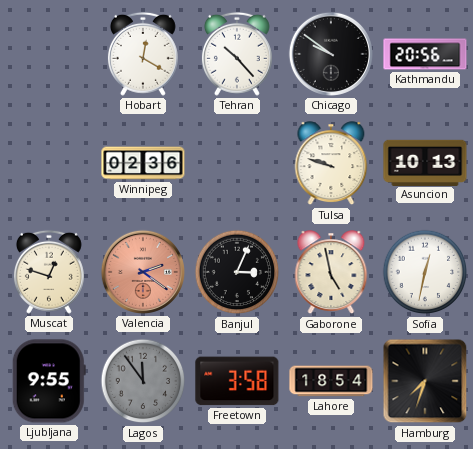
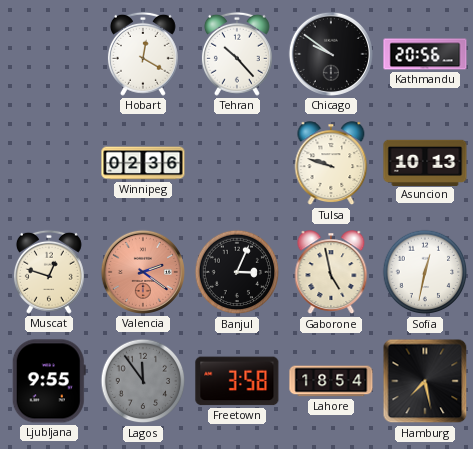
Hamburg: 7:33 -> 7:28 (425, 381)
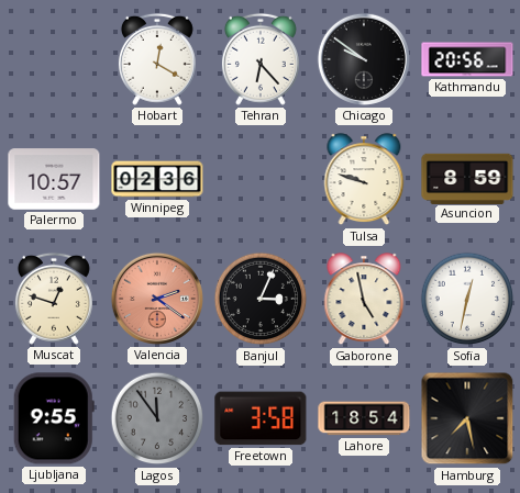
Tehran: 10:23 -> 6:23 (261, 59)
Palermo: none -> 10:57 (54, 179)
Asuncion: 10:13 -> 8:59 (467, 178)
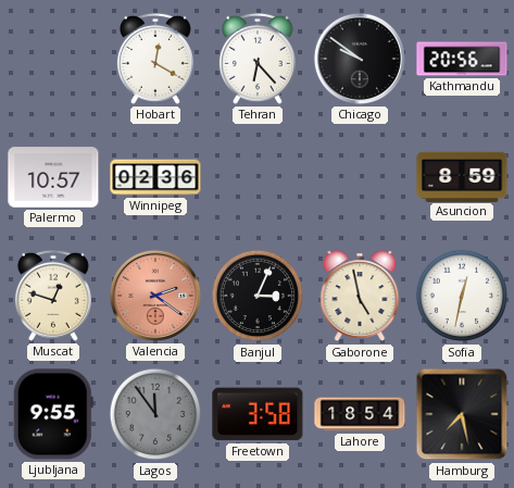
Tulsa: 9:48 -> none (364, 180)
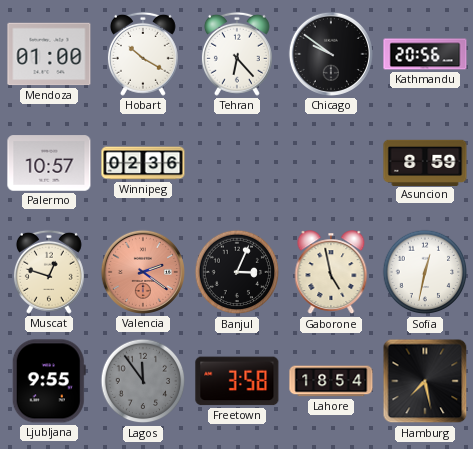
Mendoza: none -> 01:00 (49, 54)
Hobart: 12:20 -> 10:20 (143, 54)
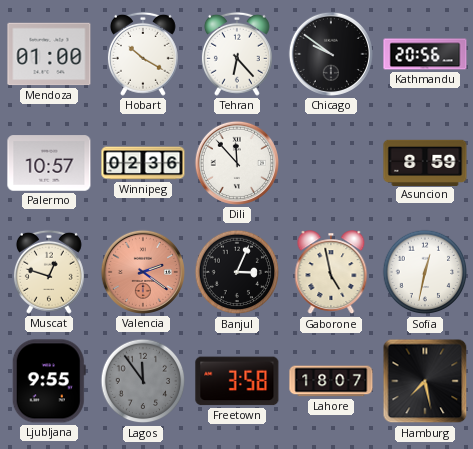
Dili: none -> 11:53 (237, 163)
Lahore: 18:54 -> 18:07 (331, 381)
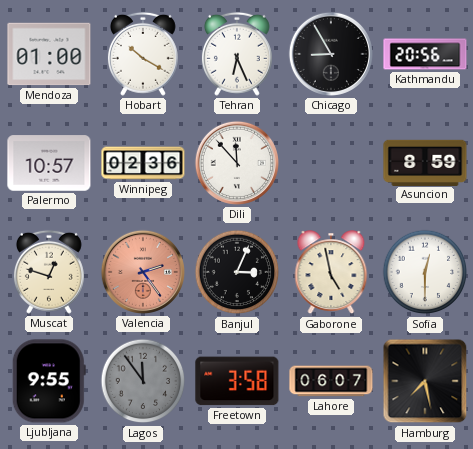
Tehran: 6:23 -> 6:26 (237, 54)
Chicago: 9:51 -> 8:55 (331, 54)
Valencia: 2:21 -> 2:24 (143, 272)
Sofia: 12:32 -> 12:30 (425, 272)
Lahore: 18:07 -> 06:07 (331, 381)
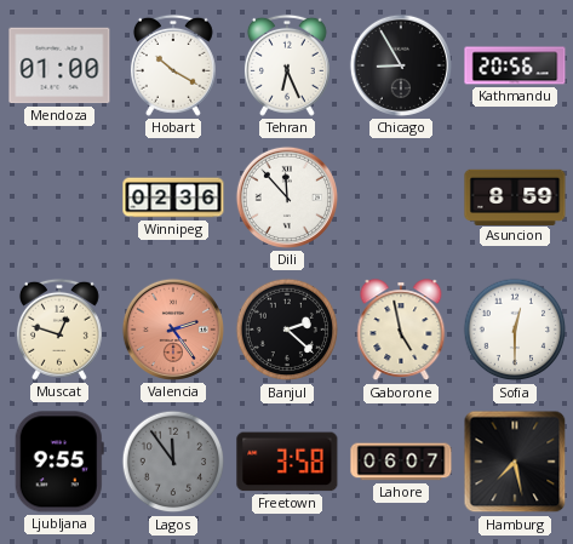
Palermo: 10:57 -> none (49, 163)
Banjul: 3:04 -> 2:22 (287, 330)
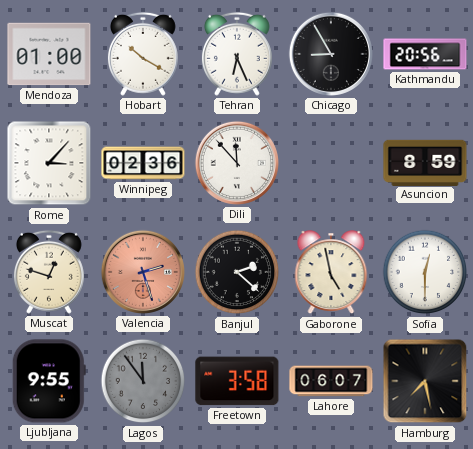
Rome: none -> 3:07 (49, 163)
Valencia: 2:24 -> 2:27 (143, 272)
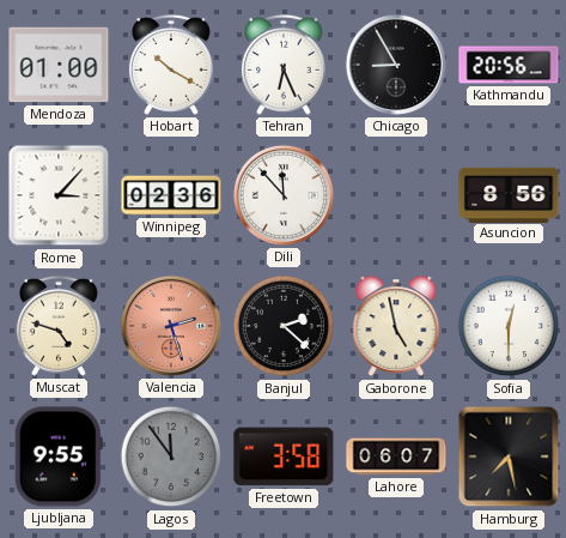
Asuncion: 8:59 -> 8:56 (509, 194)
Muscat: 12:48 -> 4:48 (59, 326)
